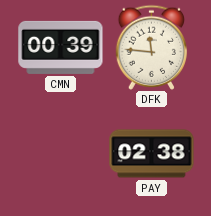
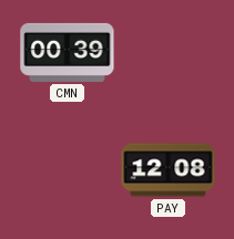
DFK: 11:46 -> none (152, 47)
PAY: 02:38 -> 12:08 (169, 170)
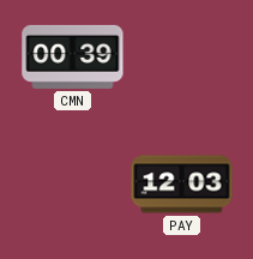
PAY: 12:08 -> 12:03 (182, 185)
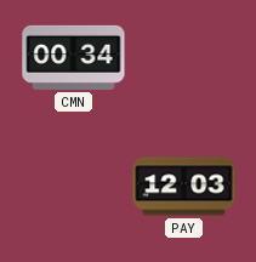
CMN: 00:39 -> 00:34 (74, 57)
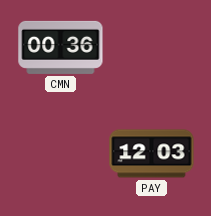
CMN: 00:34 -> 00:36 (61, 47)
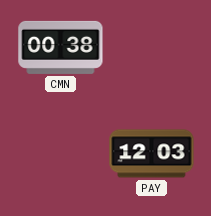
CMN: 00:36 -> 00:38 (61, 47)
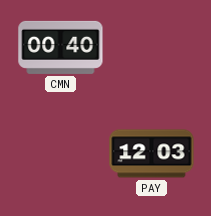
CMN: 00:38 -> 00:40 (61, 47)
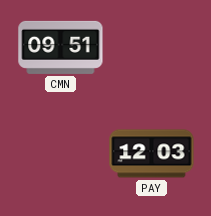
CMN: 00:40 -> 09:51 (61, 47)
